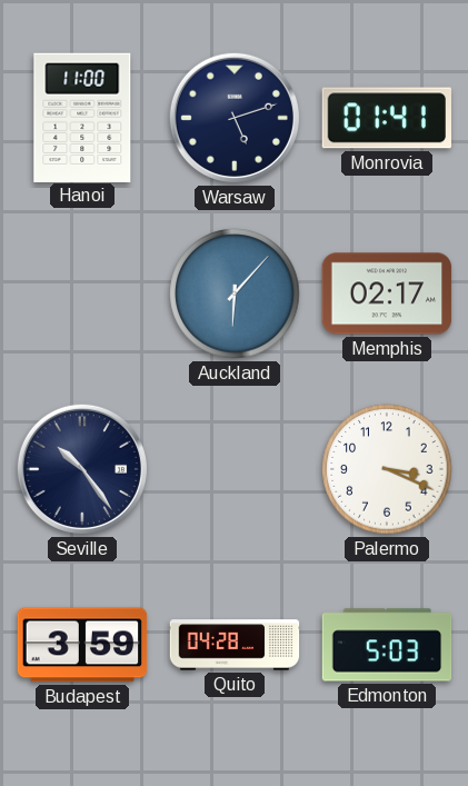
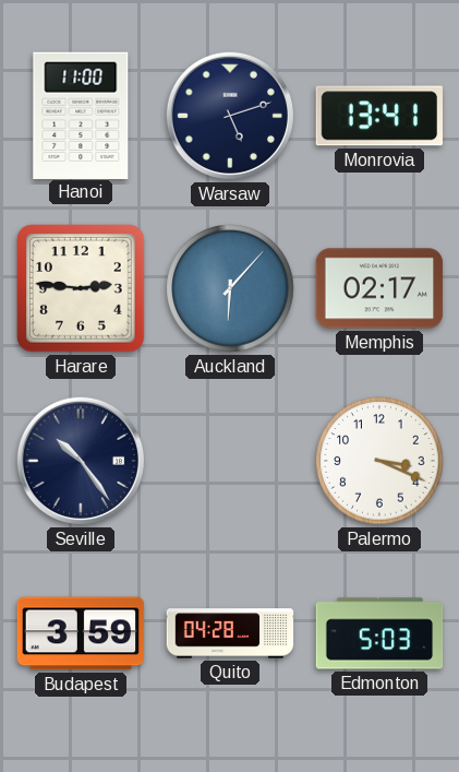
Monrovia: 01:41 -> 13:41 (379, 116)
Harare: none -> 2:46 (81, 288)
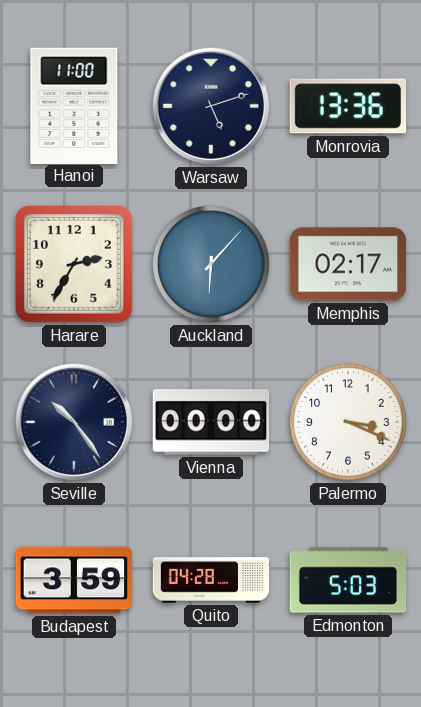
Monrovia: 13:41 -> 13:36 (348, 106)
Harare: 2:46 -> 2:35 (74, 264)
Vienna: none -> 00:00 (211, 422)
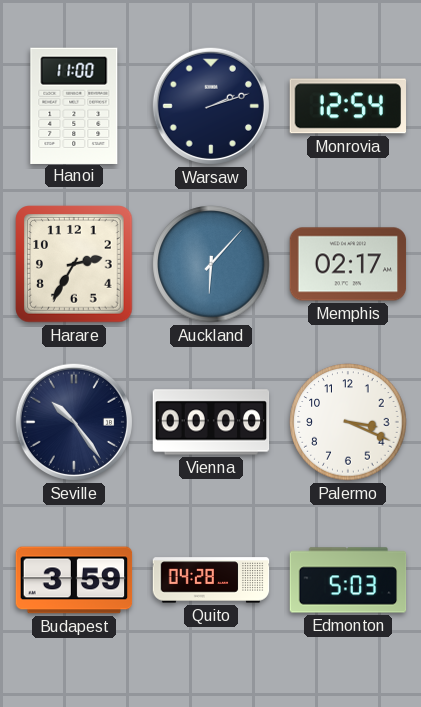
Warsaw: 5:12 -> 2:12 (211, 106)
Monrovia: 13:36 -> 12:54 (348, 106)
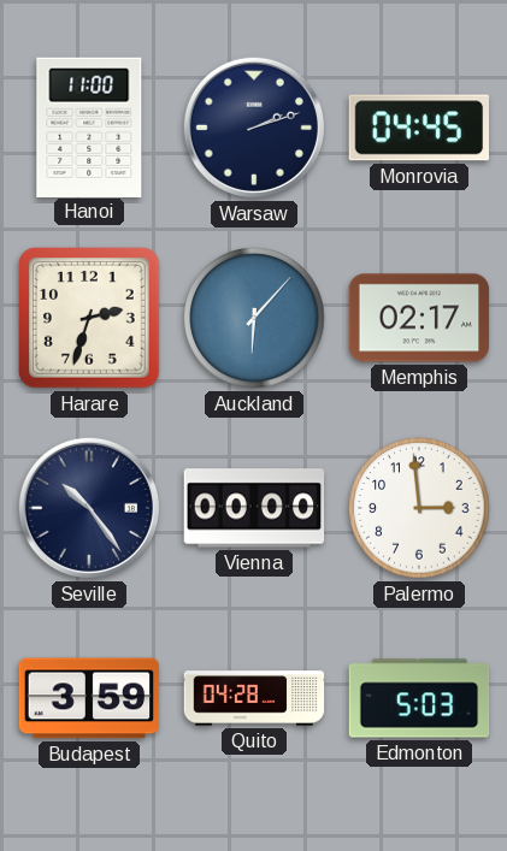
Monrovia: 12:54 -> 04:45 (419, 128)
Harare: 2:35 -> 2:33 (89, 318)
Palermo: 3:19 -> 2:59 (419, 508)
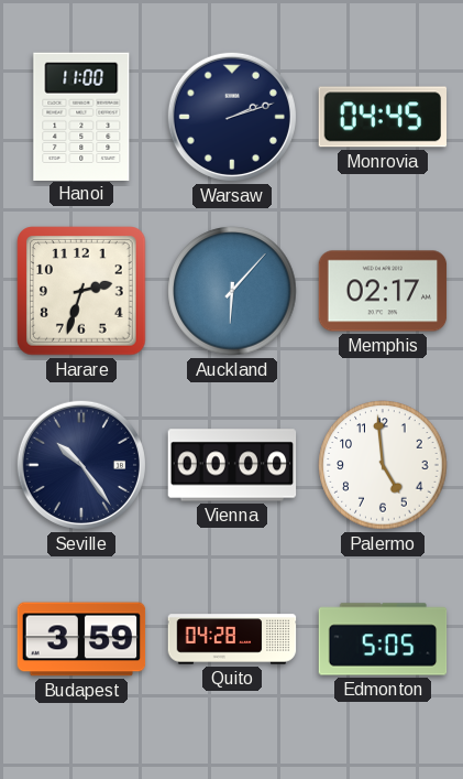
Palermo: 2:59 -> 4:59 (383, 465)
Edmonton: 5:03 -> 5:05 (383, 639)
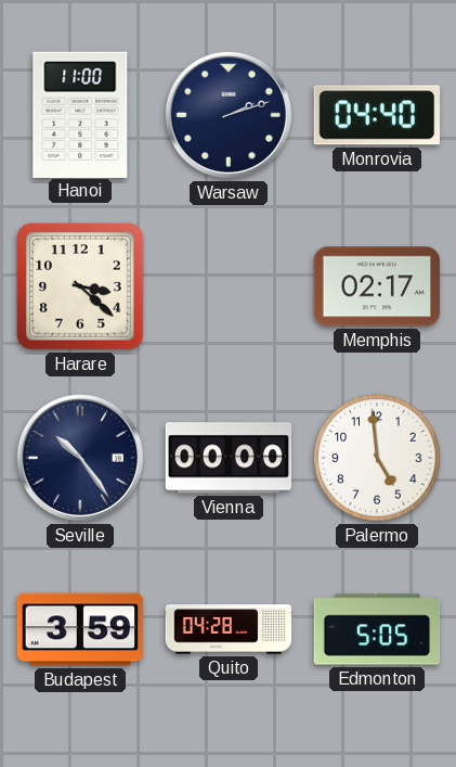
Monrovia: 04:45 -> 04:40 (377, 115)
Harare: 2:33 -> 3:22 (80, 286)
Auckland: 6:07 -> none (232, 291)
